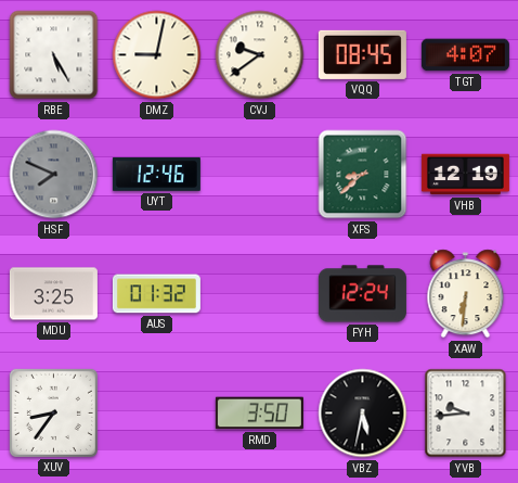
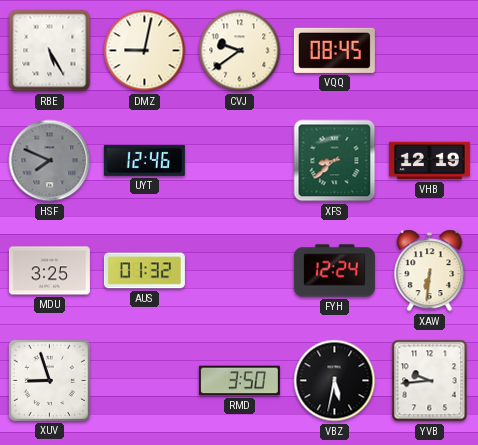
TGT: 4:07 -> none (465, 55)
XUV: 8:36 -> 8:57 (49, 380)
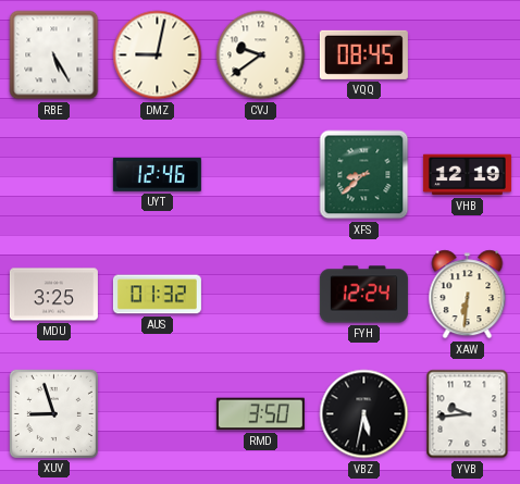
HSF: 7:49 -> none (50, 161)
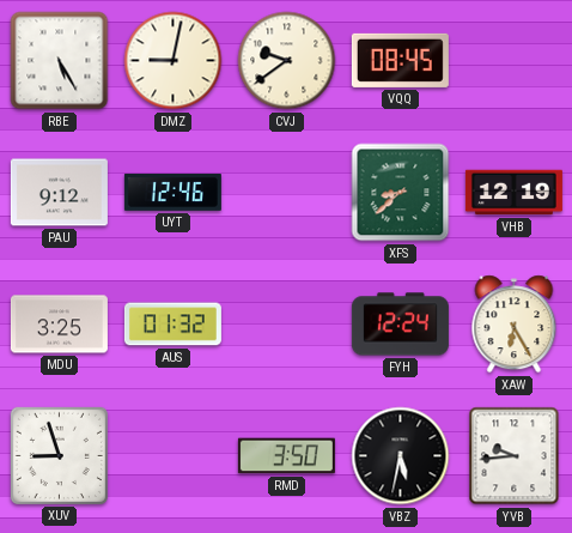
PAU: none -> 9:12 (59, 193)
XAW: 6:31 -> 6:25 (515, 325)
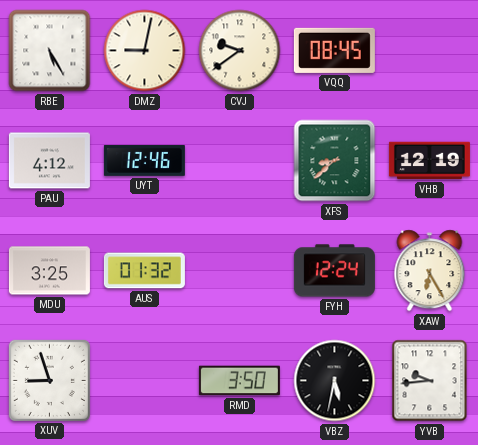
PAU: 9:12 -> 4:12 (49, 161)
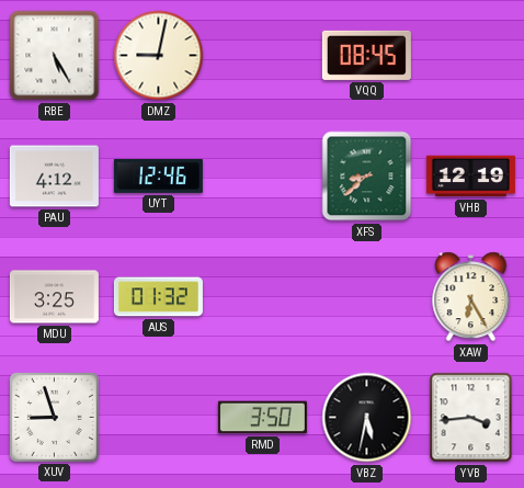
CVJ: 9:39 -> none (240, 51)
FYH: 12:24 -> none (334, 271)
YVB: 9:44 -> 3:44 (471, 418)
